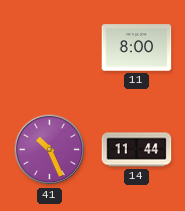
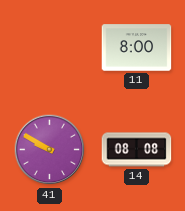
41: 10:26 -> 9:50 (50, 150)
14: 11:44 -> 08:08 (137, 150)
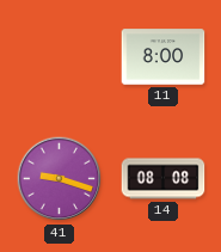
41: 9:50 -> 9:18 (60, 179)
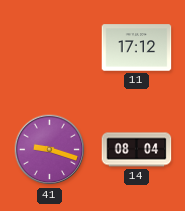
11: 8:00 -> 17:12 (137, 48)
14: 08:08 -> 08:04 (137, 150)
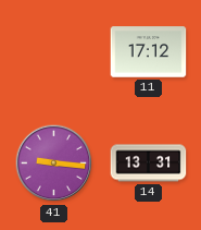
41: 9:18 -> 9:16 (54, 164)
14: 08:04 -> 13:31 (149, 164)
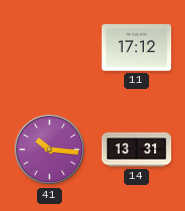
41: 9:16 -> 10:16 (50, 150)
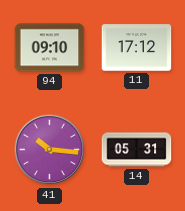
94: none -> 09:10 (50, 48)
14: 13:31 -> 05:31 (137, 150)
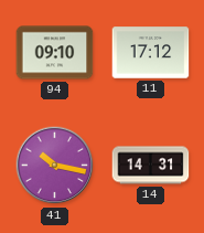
41: 10:16 -> 10:17 (55, 166)
14: 05:31 -> 14:31 (151, 166)
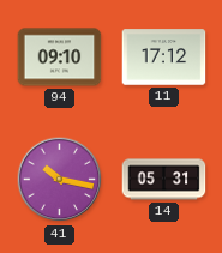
14: 14:31 -> 05:31 (164, 180)
